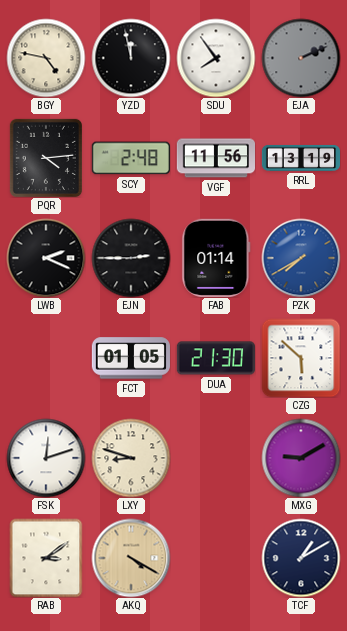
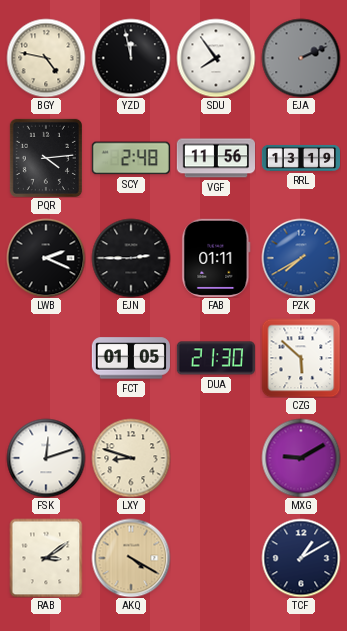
FAB: 01:14 -> 01:11 (216, 258)
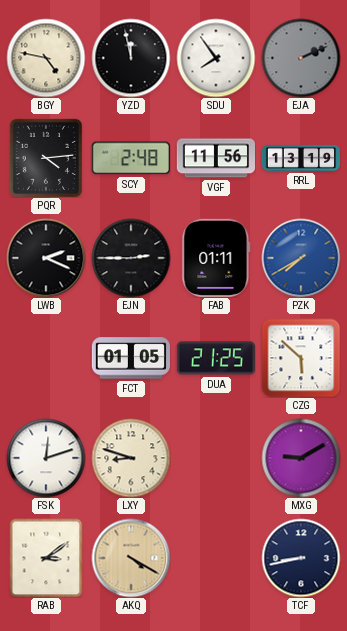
DUA: 21:30 -> 21:25 (216, 358)
TCF: 1:10 -> 8:43 (301, 558)
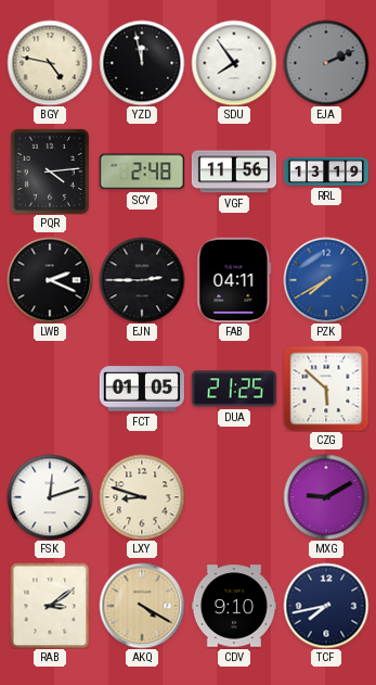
FAB: 01:11 -> 04:11 (234, 280)
CDV: none -> 9:10 (233, 606)
TCF: 8:43 -> 7:43 (326, 606)
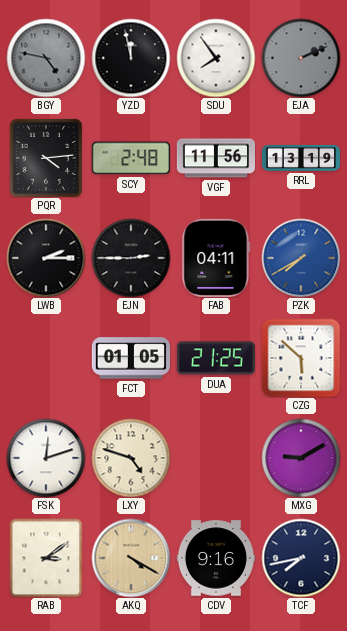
BGY dial: cream -> grey (46, 58)
LWB: 2:19 -> 2:15 (46, 258)
LXY: 8:48 -> 4:48 (131, 458)
CDV: 9:10 -> 9:16 (215, 558)
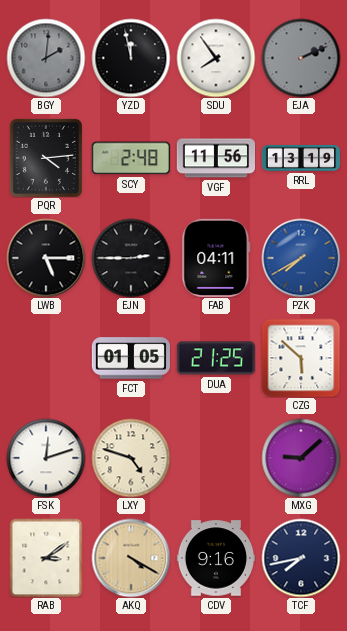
BGY: 4:47 -> 2:01 (46, 58)
LWB: 2:15 -> 5:15 (46, 258)
MXG: 9:10 -> 9:08 (301, 458)
